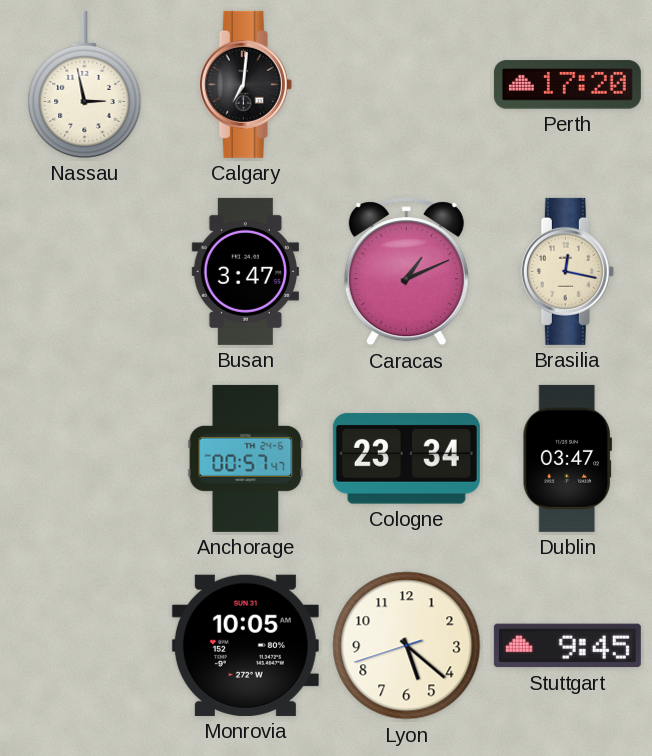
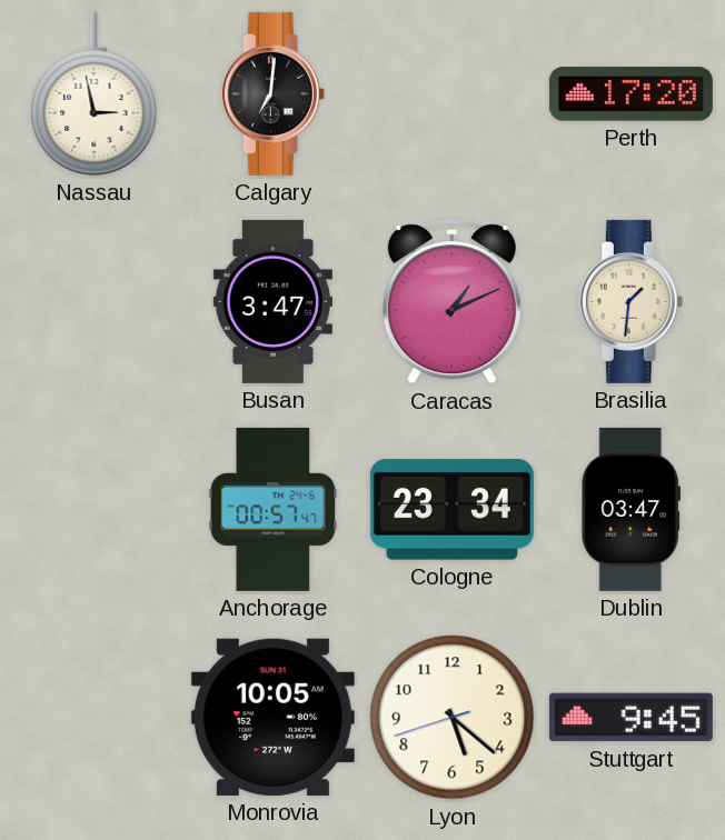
Brasilia: 12:17 -> 1:31 (630, 301)
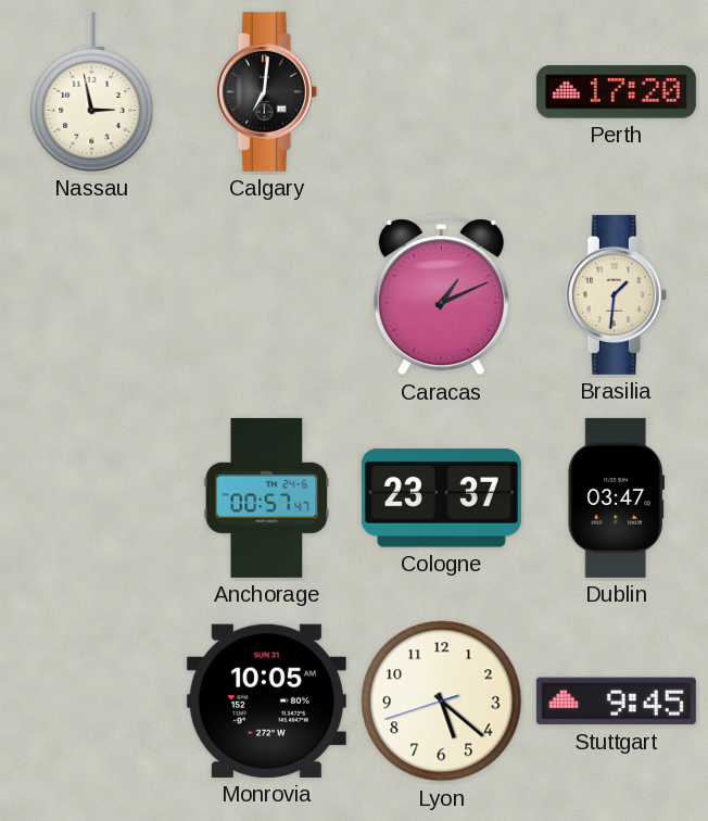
Busan: 3:47 -> none (272, 301)
Cologne: 23:34 -> 23:37 (441, 498)
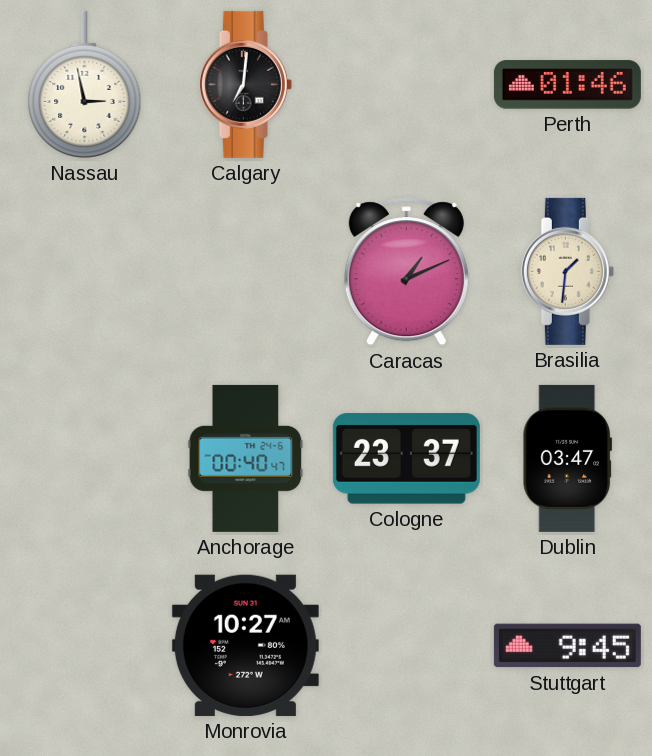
Perth: 17:20 -> 01:46 (567, 85)
Anchorage: 00:57 -> 00:40 (246, 458)
Monrovia: 10:05 -> 10:27 (245, 645)
Lyon: 5:21 -> none (442, 702)
